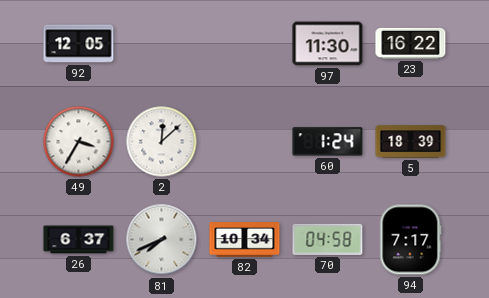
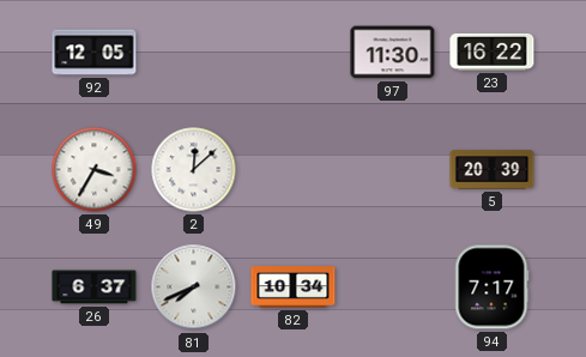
60: 1:24 -> none (328, 142)
5: 18:39 -> 20:39 (493, 170)
70: 04:58 -> none (328, 239)
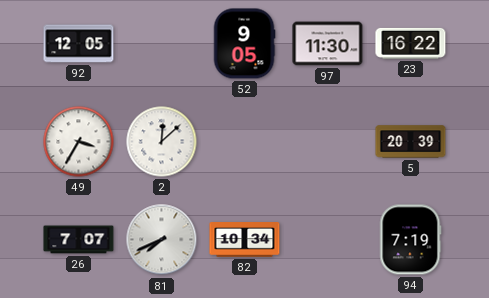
52: none -> 9:05 (244, 44)
26: 6:37 -> 7:07 (79, 240)
94: 7:17 -> 7:19 (410, 240)
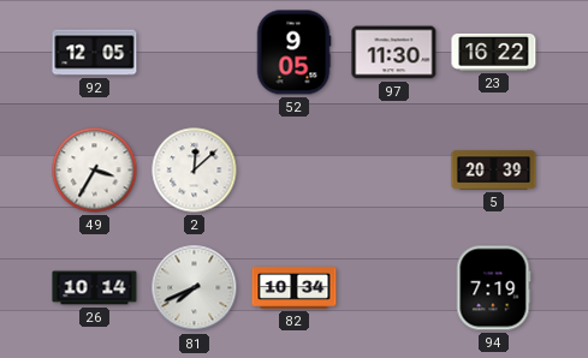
26: 7:07 -> 10:14 (95, 288)
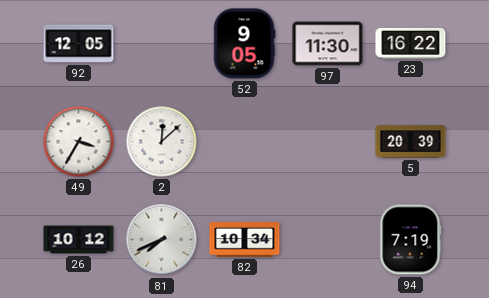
26: 10:14 -> 10:12 (79, 240)
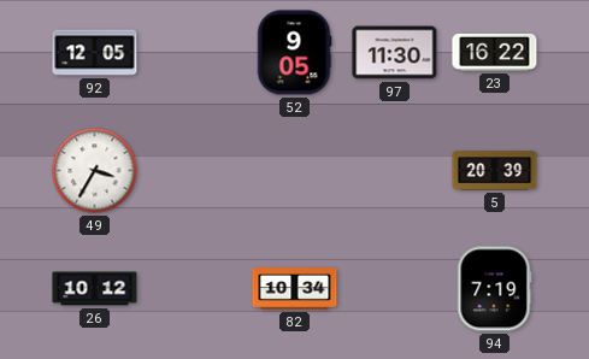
2: 12:08 -> none (162, 142)
81: 7:41 -> none (162, 240)
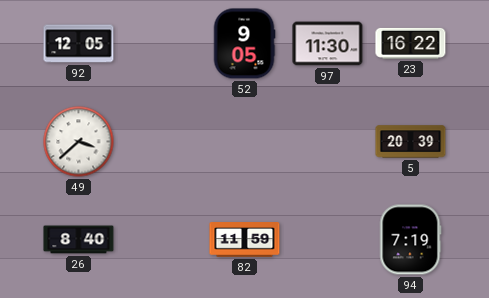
49: 3:35 -> 3:38 (79, 142)
26: 10:12 -> 8:40 (79, 240)
82: 10:34 -> 11:59 (245, 240)
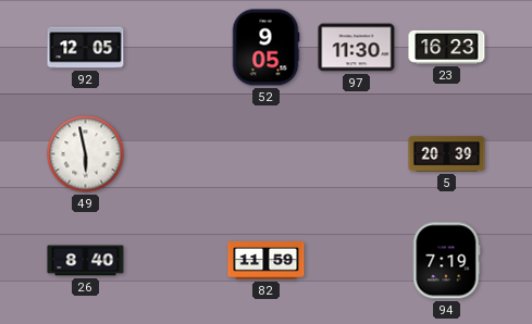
23: 16:22 -> 16:23 (447, 47)
49: 3:38 -> 5:58 (86, 154)
